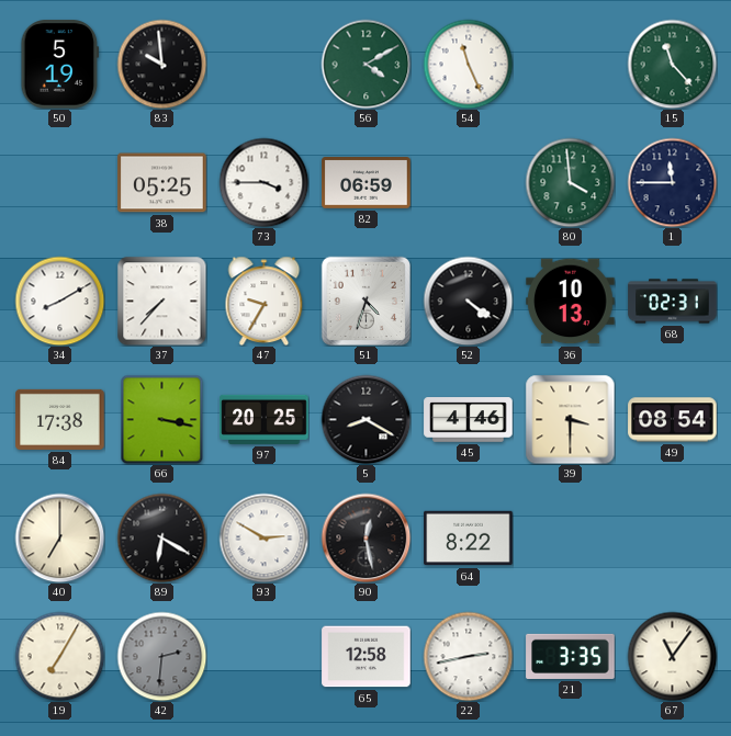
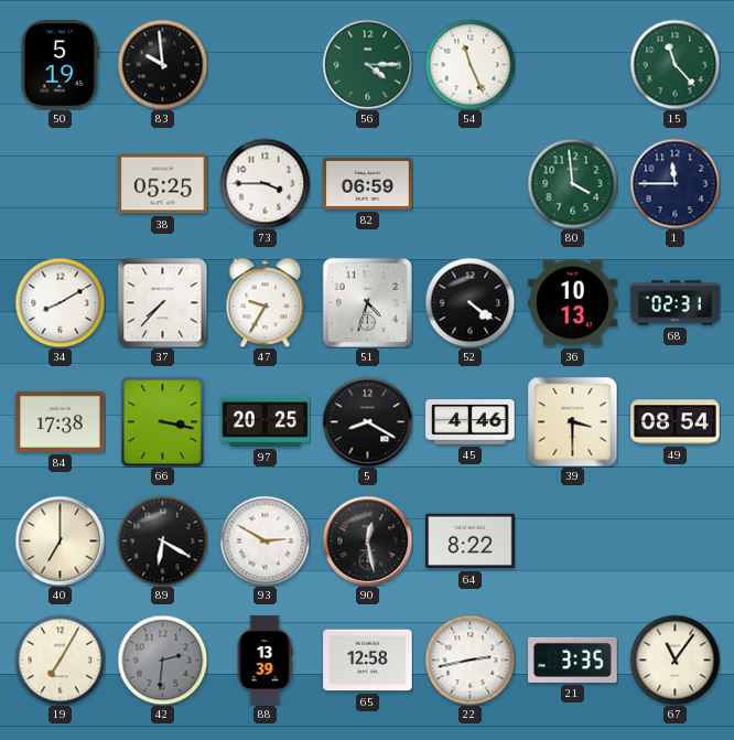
56: 4:10 -> 4:15 (367, 64)
88: none -> 13:39 (265, 661)
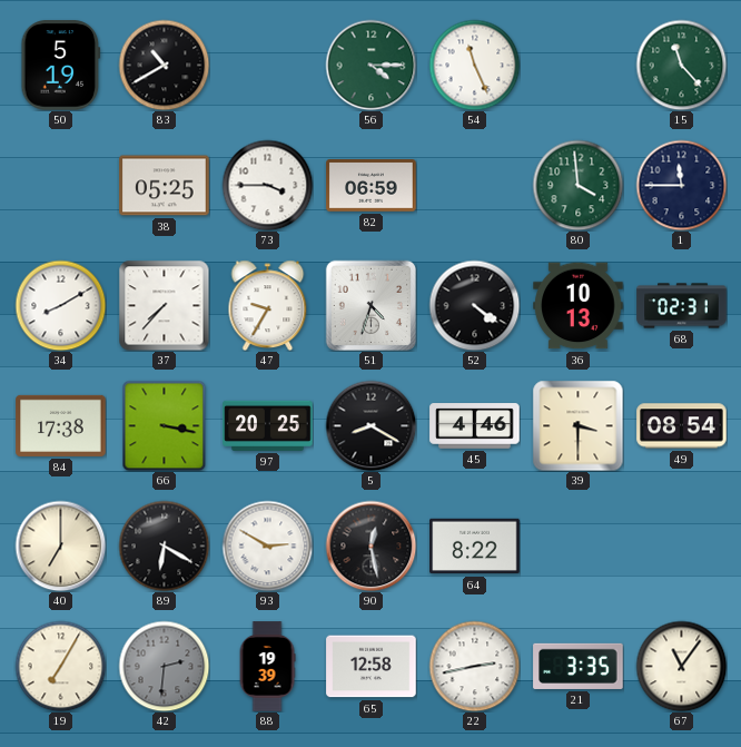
83: 9:59 -> 10:40 (164, 65)
88: 13:39 -> 19:39 (267, 667)
